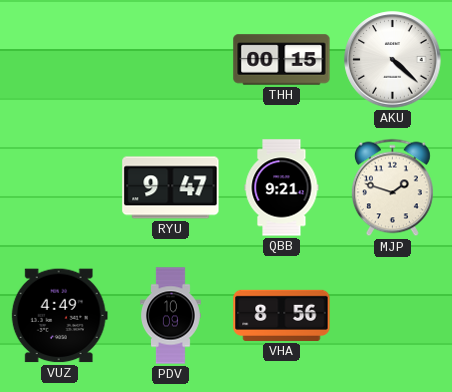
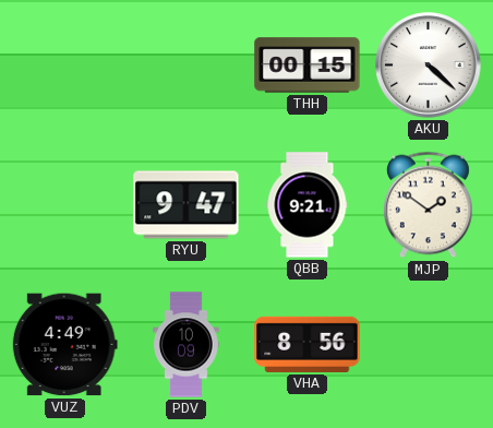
MJP: 1:48 -> 1:51 (428, 205)
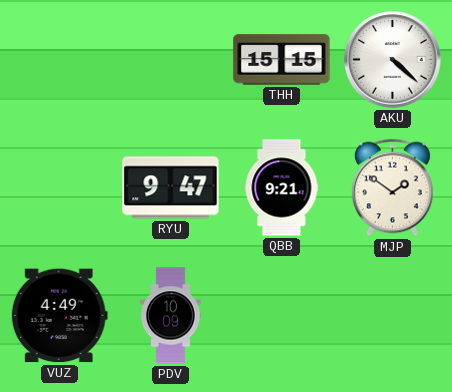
THH: 00:15 -> 15:15 (282, 60)
VHA: 8:56 -> none (308, 344)
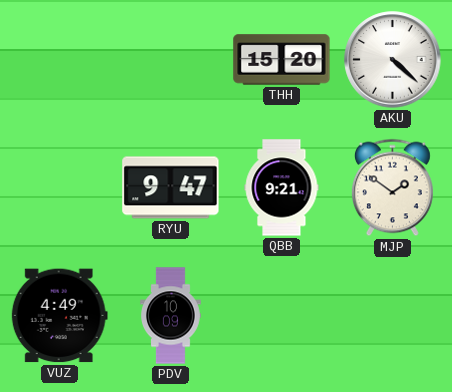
THH: 15:15 -> 15:20 (282, 60)
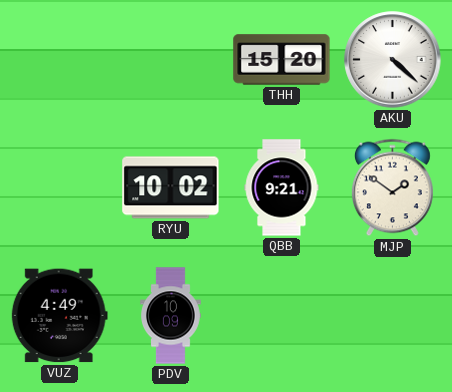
RYU: 9:47 -> 10:02 (171, 188)
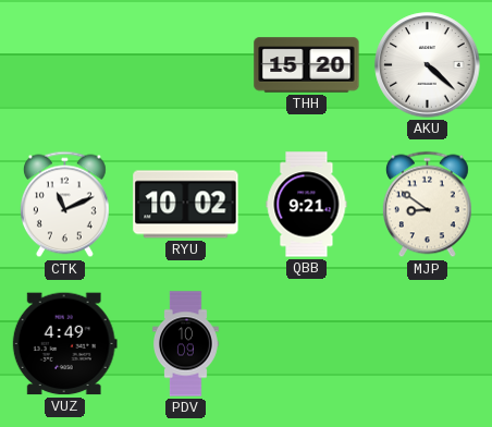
CTK: none -> 11:11 (64, 205)
MJP: 1:51 -> 8:51 (427, 205)
